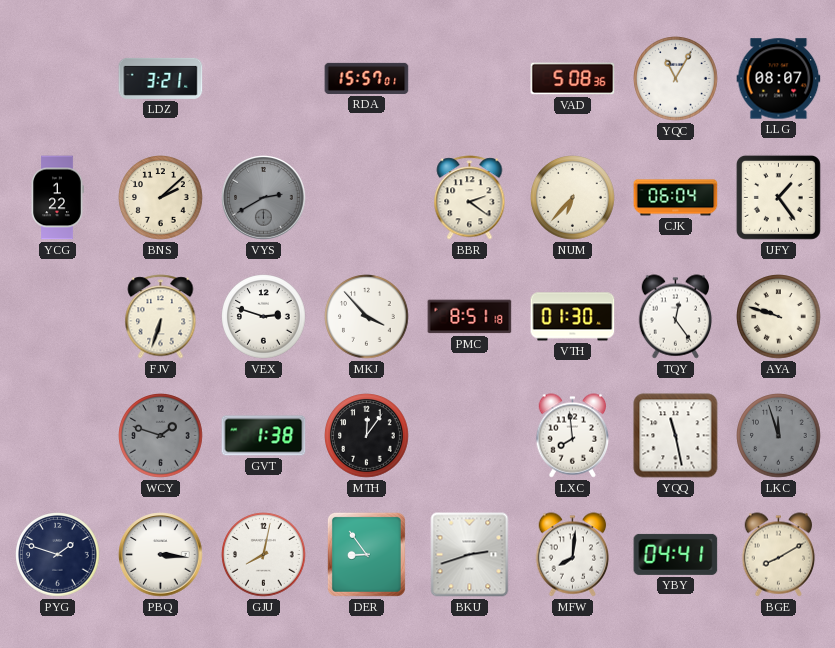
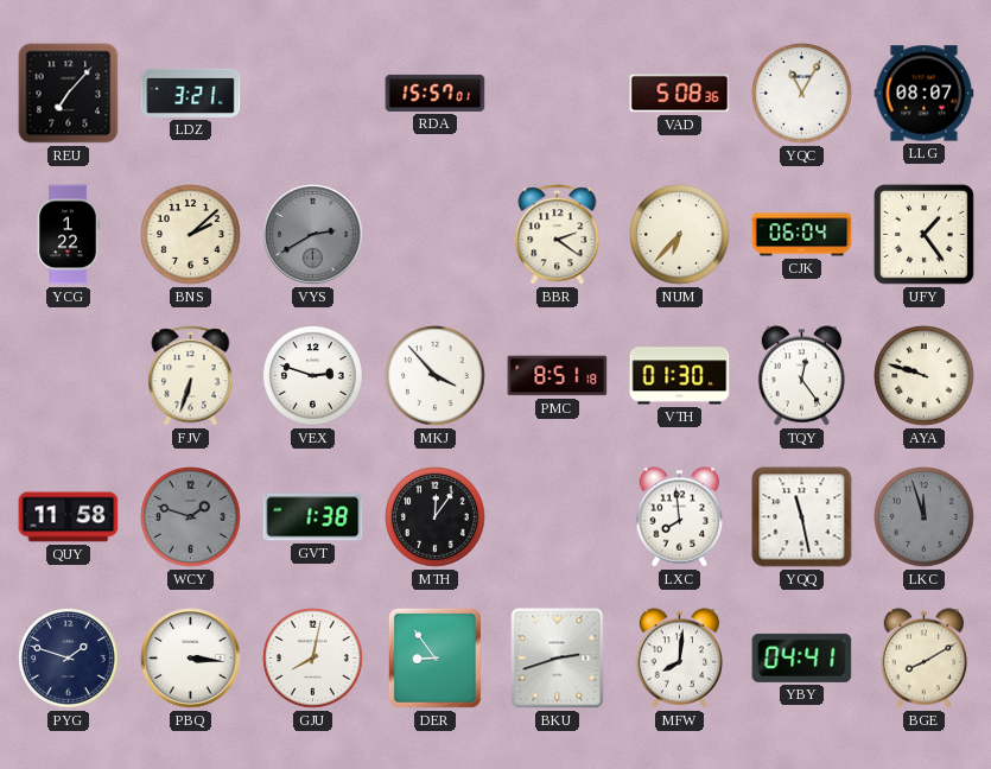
REU: none -> 7:07 (69, 94)
QUY: none -> 11:58 (69, 517)
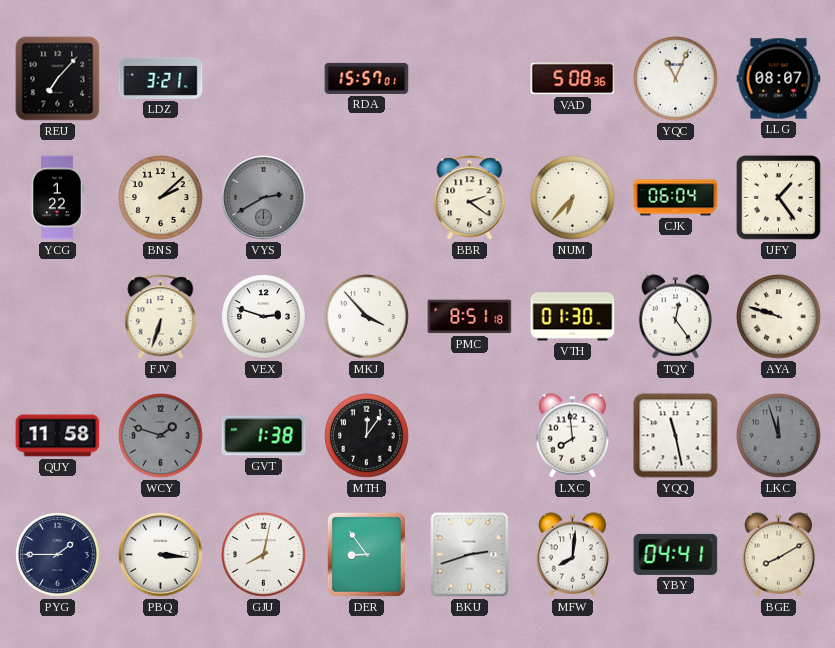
YQC: 11:05 -> 11:04 (676, 79)
PYG: 1:48 -> 1:45 (58, 555)
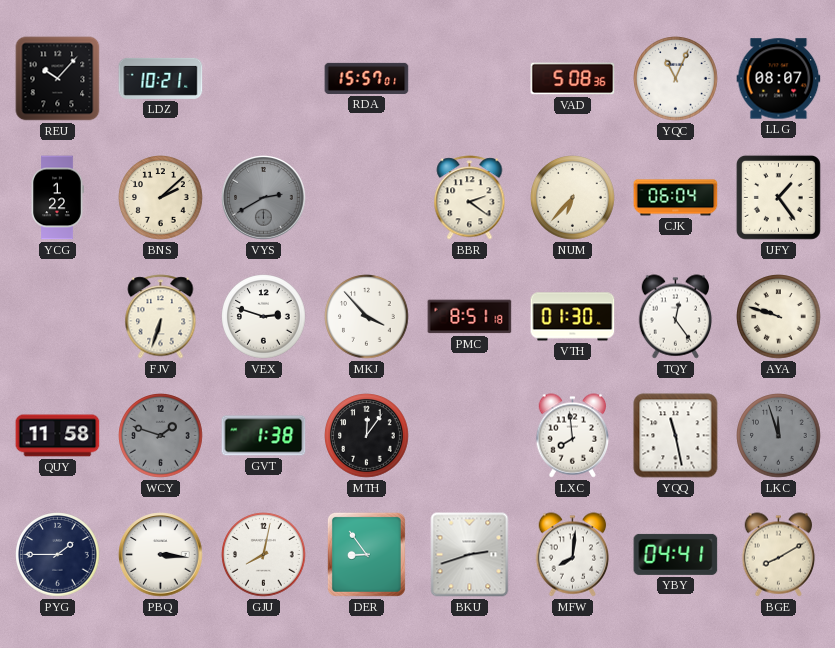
REU: 7:07 -> 10:07 (58, 79)
LDZ: 3:21 -> 10:21 (161, 78)
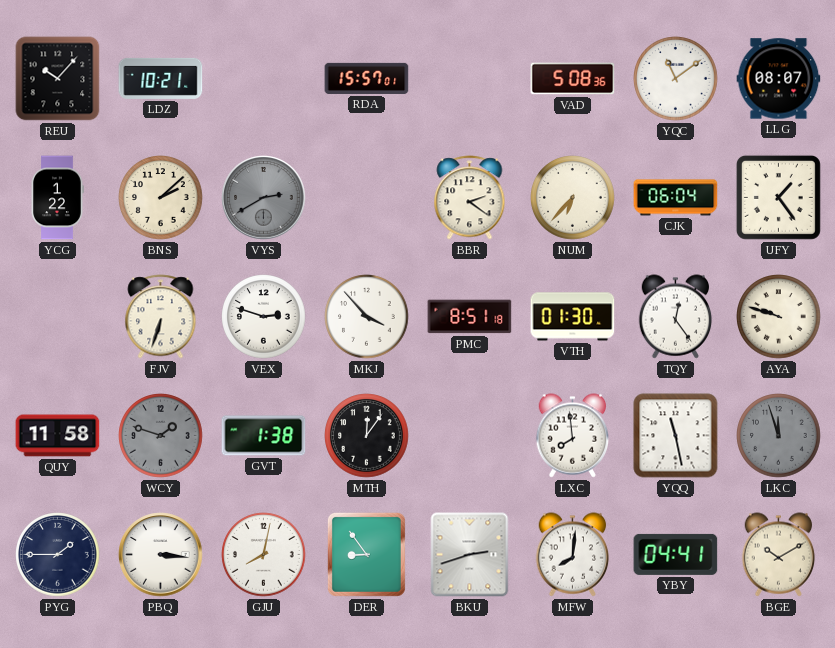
YQC: 11:04 -> 11:09 (676, 79)
BGE: 8:10 -> 10:10 (779, 555)
